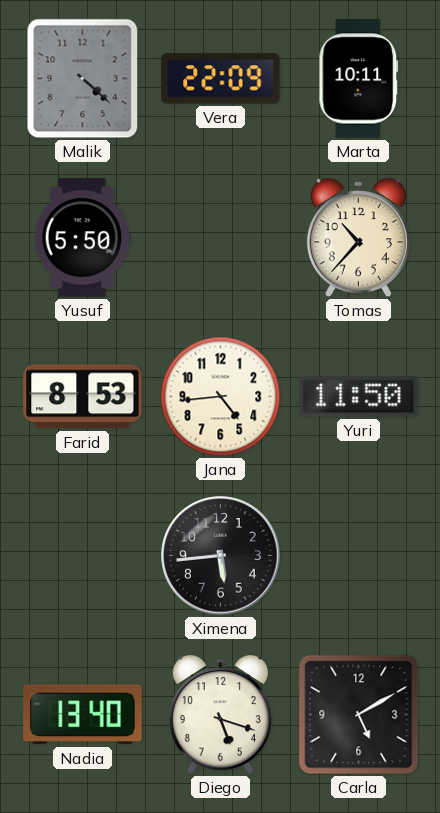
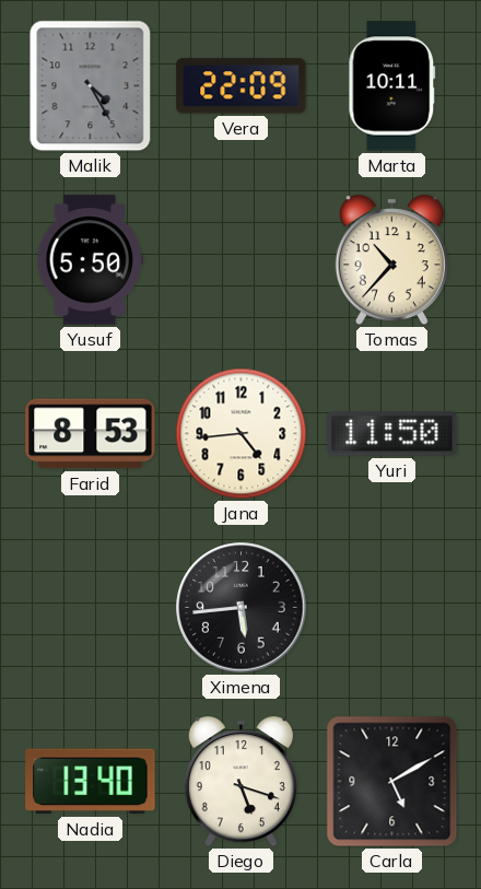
Malik: 4:22 -> 4:25 (91, 86)
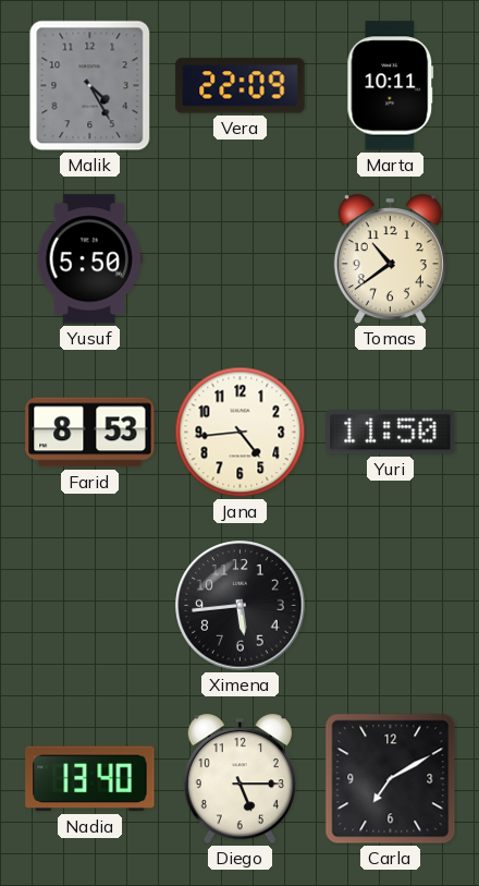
Tomas: 10:37 -> 10:39 (390, 259)
Diego: 5:18 -> 5:15 (239, 779)
Carla: 5:10 -> 7:10 (391, 779)
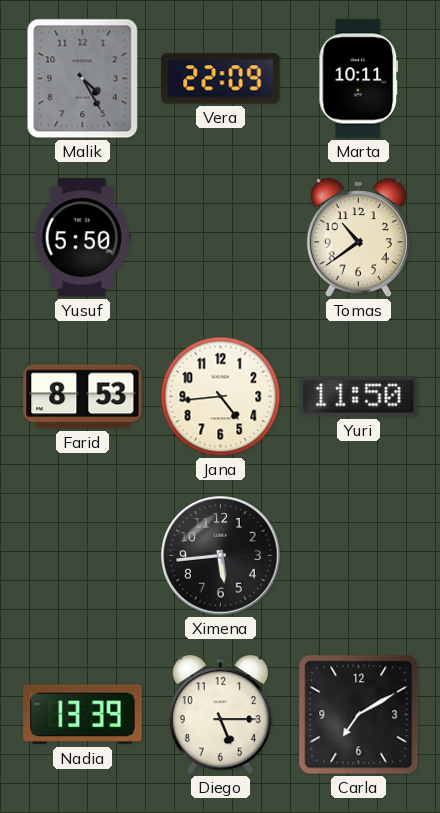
Nadia: 13:40 -> 13:39 (83, 715)
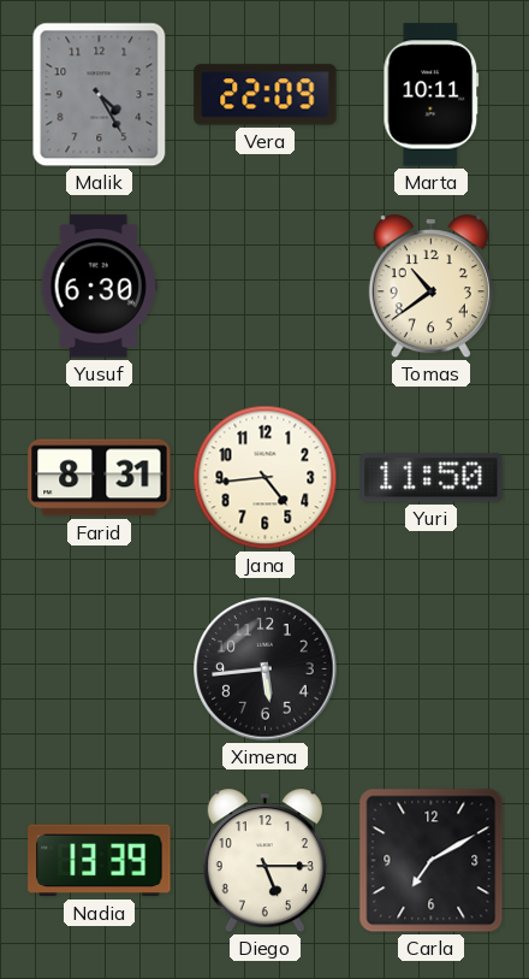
Yusuf: 5:50 -> 6:30 (99, 287)
Farid: 8:53 -> 8:31 (100, 478)
